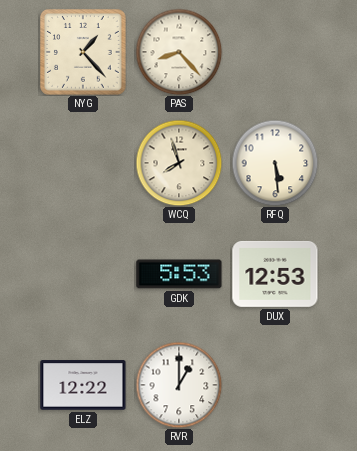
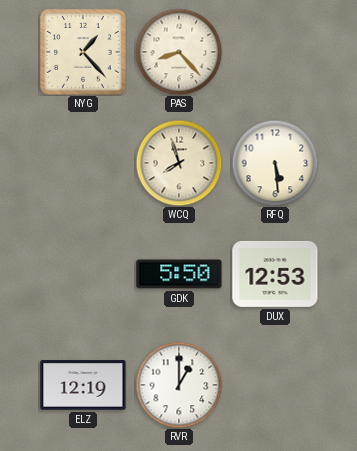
GDK: 5:53 -> 5:50 (179, 274)
ELZ: 12:22 -> 12:19 (83, 385)
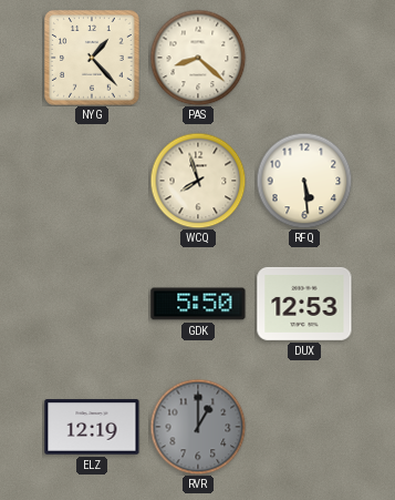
PAS: 8:23 -> 8:22 (198, 58)
RVR dial: white -> grey (198, 427)
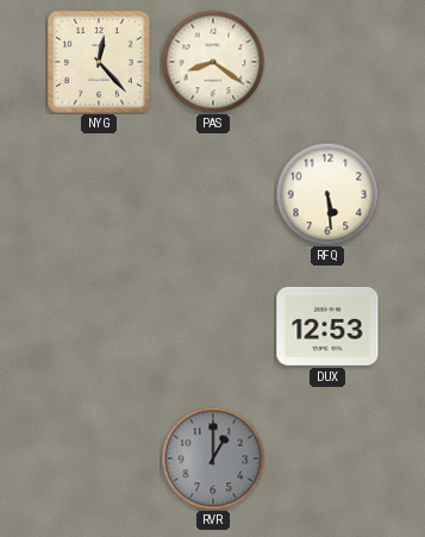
NYG: 1:23 -> 12:23 (100, 63)
PAS: 8:22 -> 8:21 (213, 62)
WCQ: 7:57 -> none (198, 181)
GDK: 5:50 -> none (198, 304)
ELZ: 12:19 -> none (92, 427)
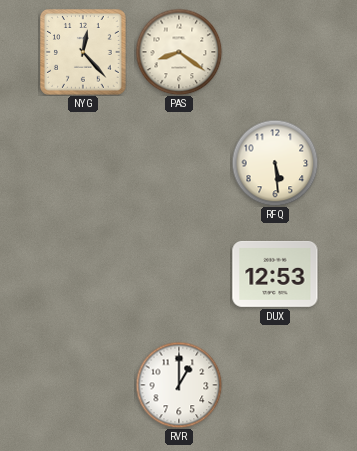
RVR dial: grey -> white (179, 385)
